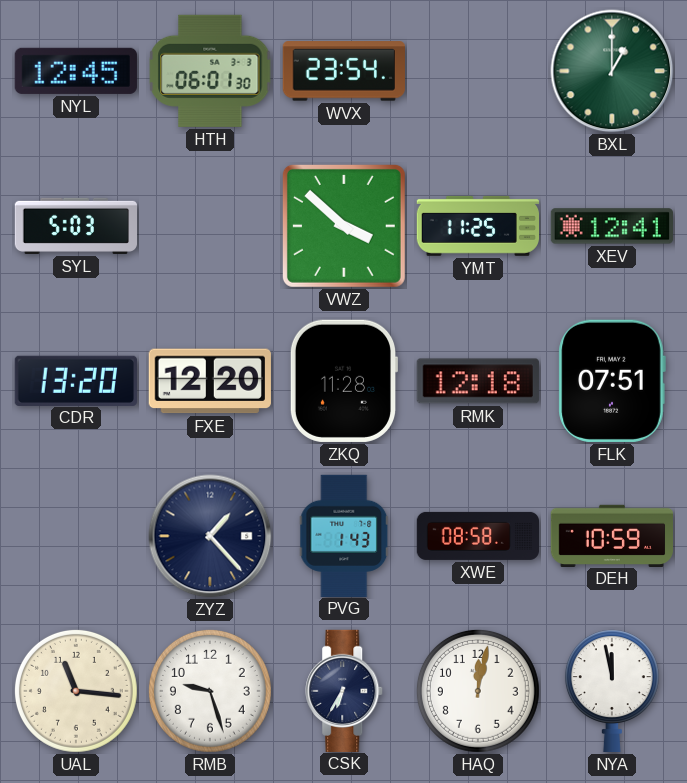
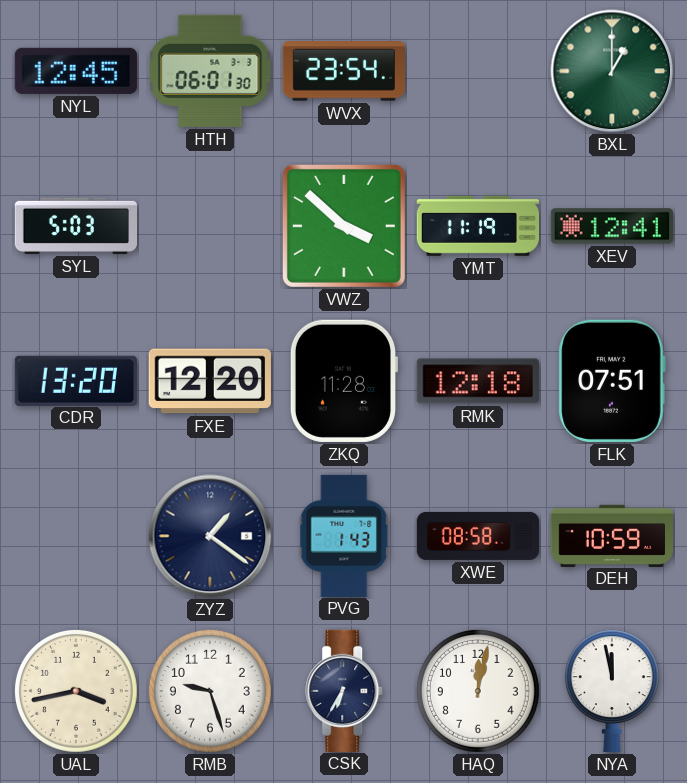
YMT: 11:25 -> 11:19 (477, 226)
ZYZ: 1:23 -> 1:21 (210, 536)
UAL: 11:16 -> 3:43 (76, 691)
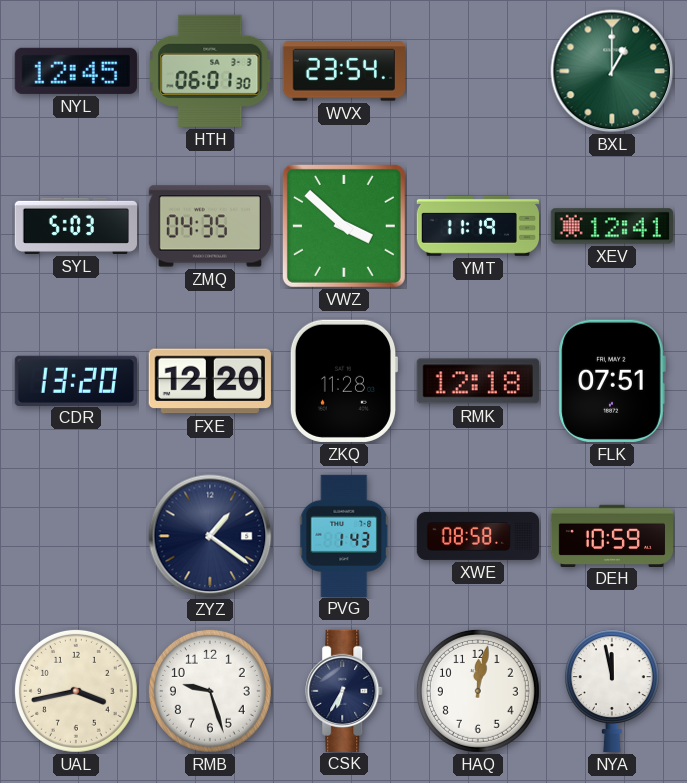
ZMQ: none -> 04:35 (209, 226)
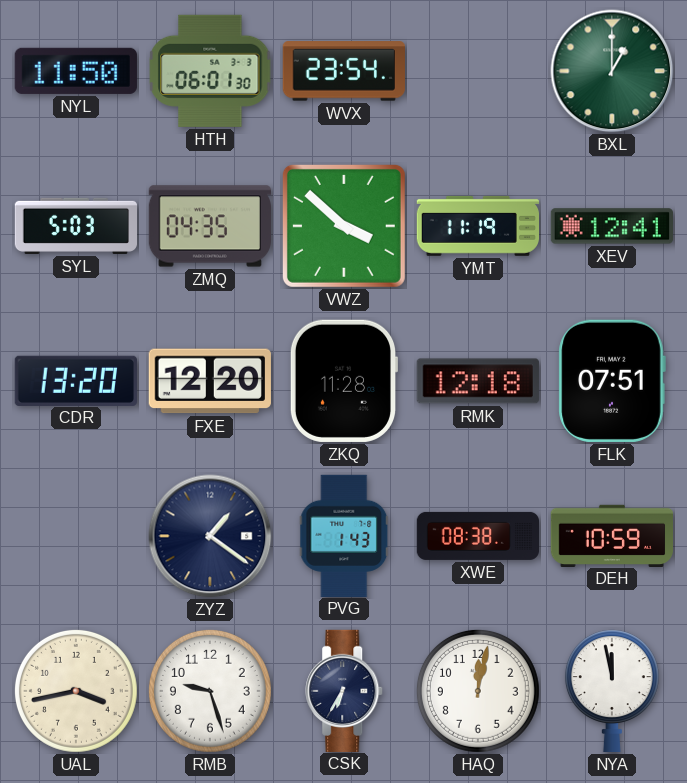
NYL: 12:45 -> 11:50 (76, 71)
XWE: 08:58 -> 08:38 (477, 536)
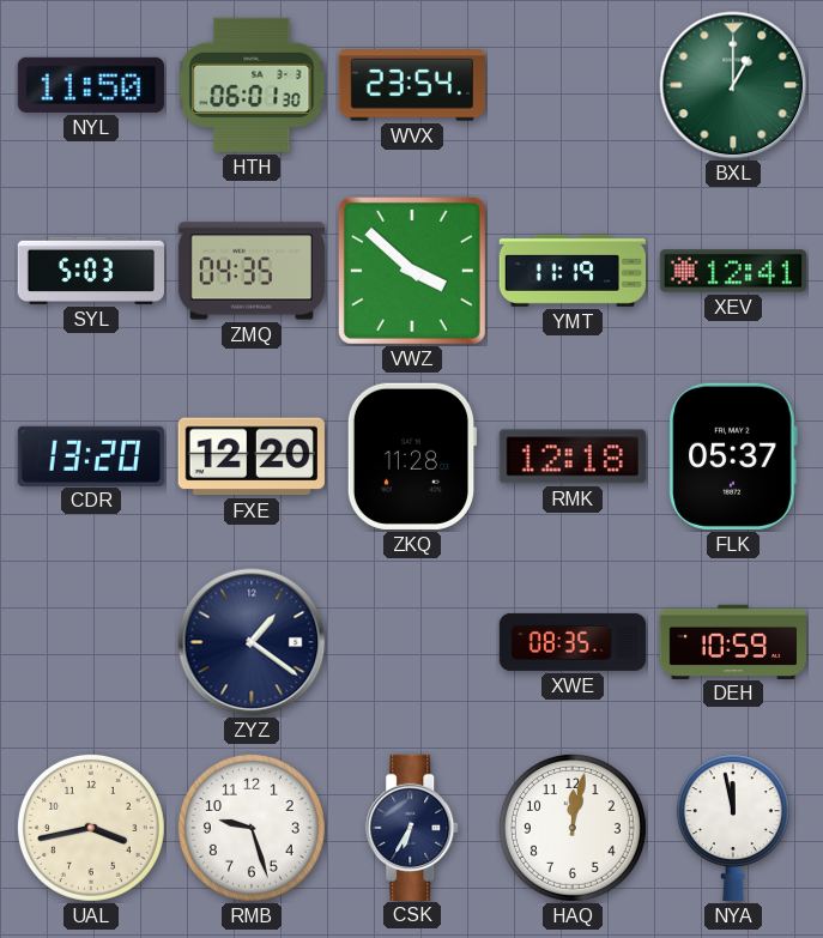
FLK: 07:51 -> 05:37 (733, 456)
PVG: 1:43 -> none (344, 535)
XWE: 08:38 -> 08:35 (571, 642)
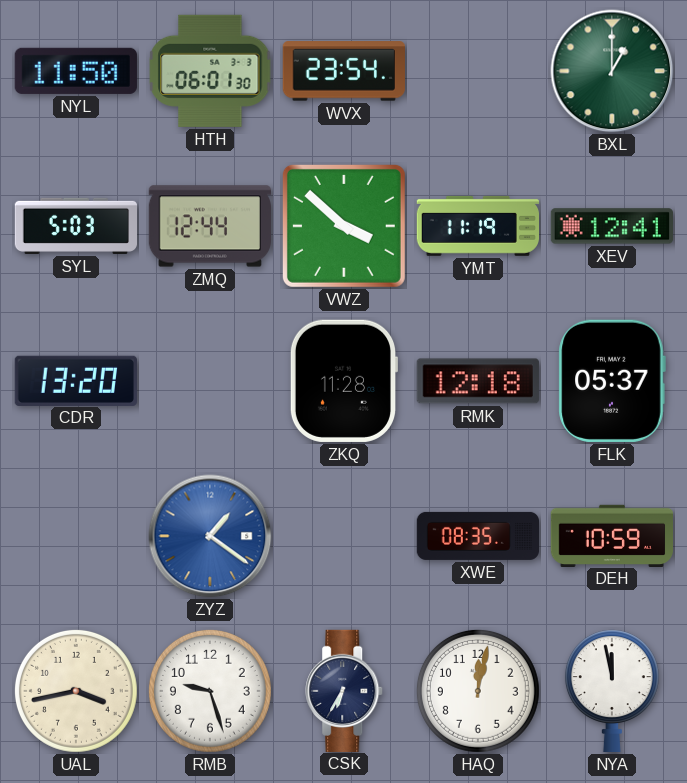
ZMQ: 04:35 -> 12:44 (209, 226)
FXE: 12:20 -> none (252, 456)
ZYZ dial: navy -> blue (210, 536)
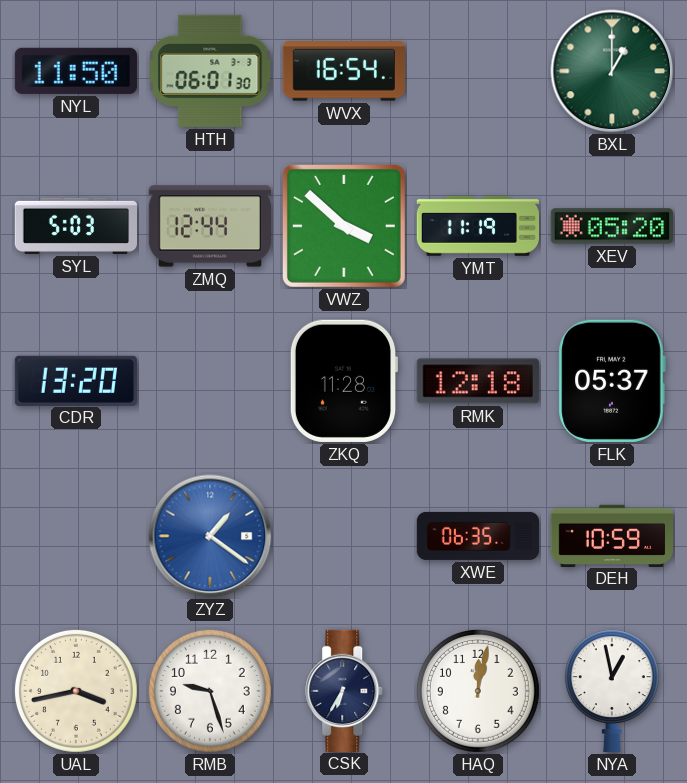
WVX: 23:54 -> 16:54 (344, 71)
XEV: 12:41 -> 05:20 (611, 226)
XWE: 08:35 -> 06:35 (477, 536)
NYA: 11:58 -> 12:58 (612, 691)
